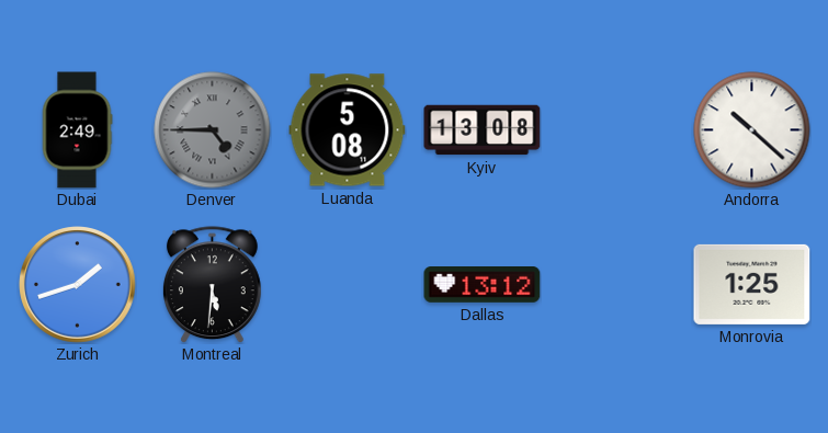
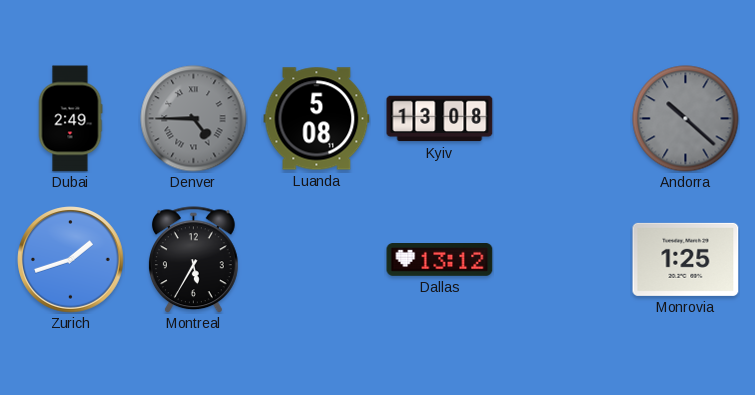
Andorra dial: white -> grey (686, 119)
Montreal: 5:31 -> 5:35 (193, 260)
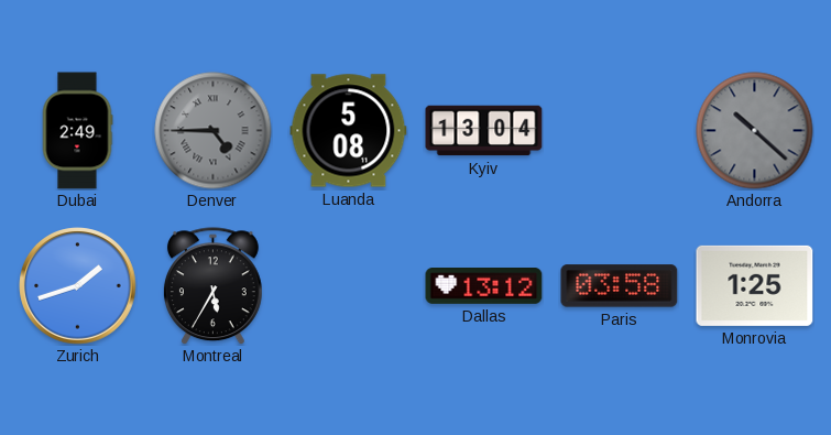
Kyiv: 13:08 -> 13:04 (484, 131)
Paris: none -> 03:58 (620, 286)
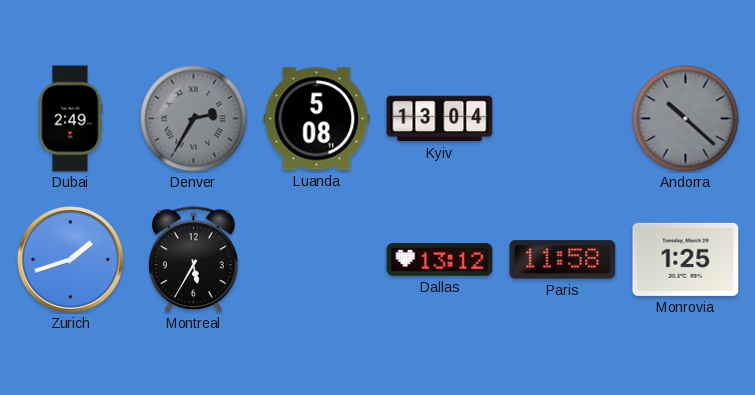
Denver: 4:45 -> 2:35 (194, 119)
Paris: 03:58 -> 11:58 (563, 260)
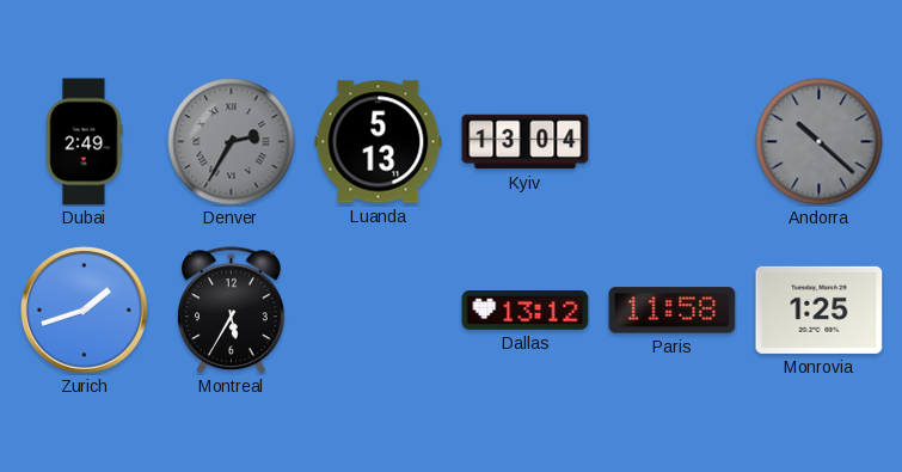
Luanda: 5:08 -> 5:13 (379, 142)
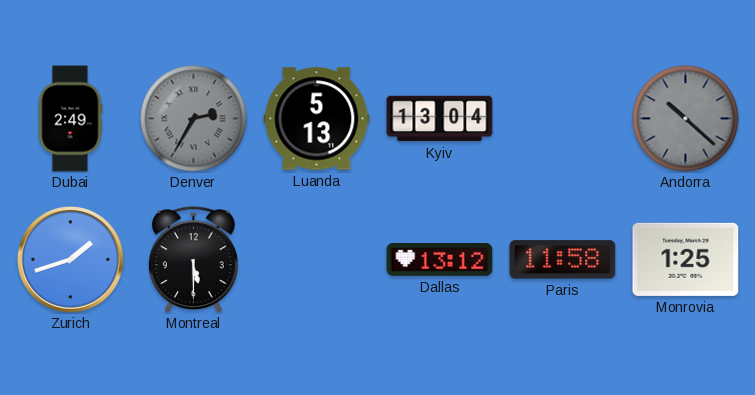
Montreal: 5:35 -> 5:30 (193, 260)
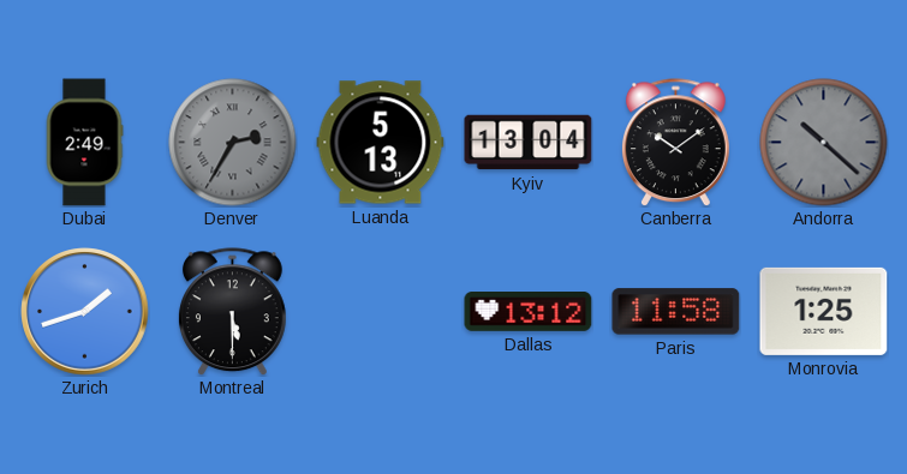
Canberra: none -> 10:09 (675, 143)
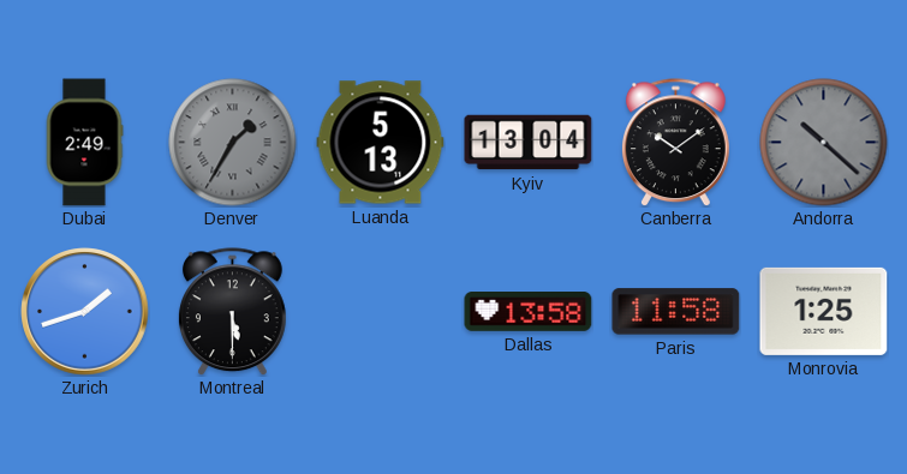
Denver: 2:35 -> 1:35 (233, 143)
Dallas: 13:12 -> 13:58 (529, 312)
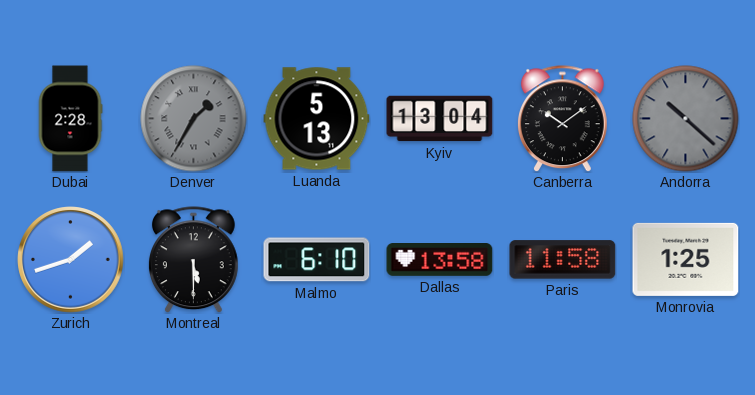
Dubai: 2:49 -> 2:28 (70, 119)
Malmo: none -> 6:10 (317, 260)
